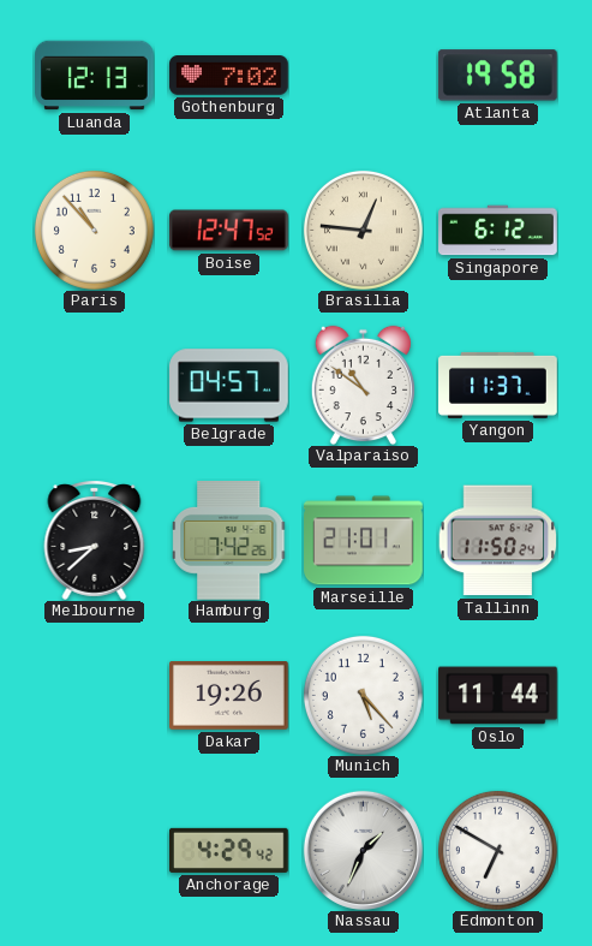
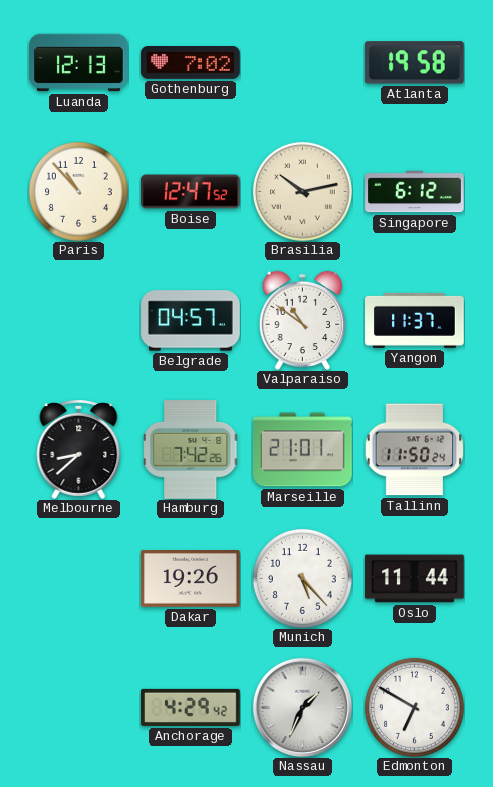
Brasilia: 12:46 -> 10:13 (302, 191)
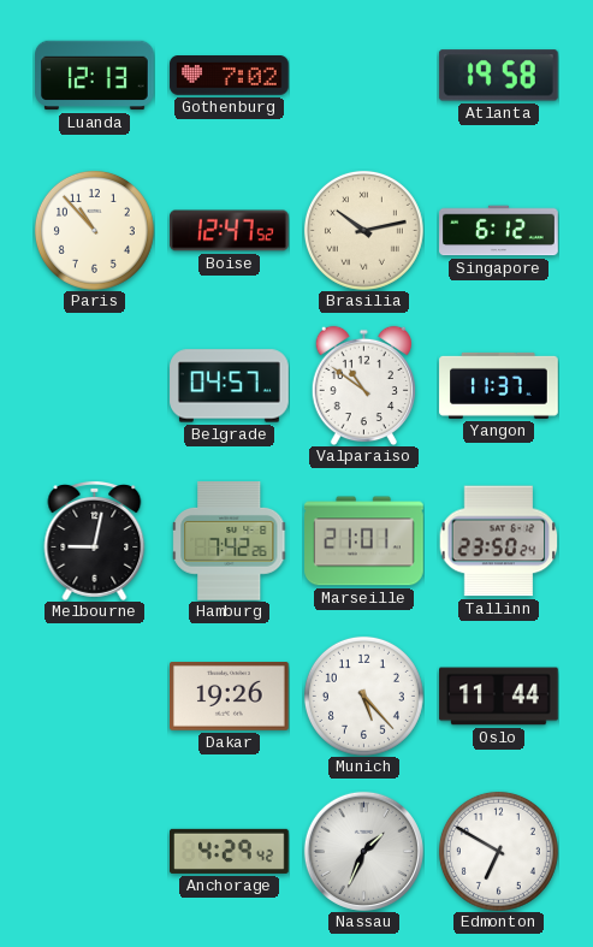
Melbourne: 8:38 -> 9:02 (95, 541)
Tallinn: 11:50 -> 23:50 (498, 541)
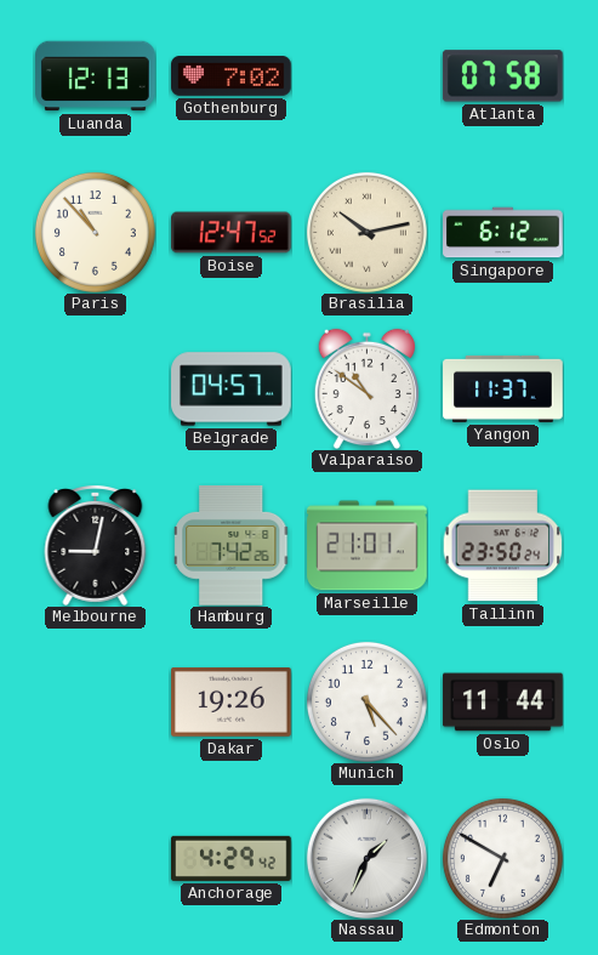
Atlanta: 19:58 -> 07:58 (502, 76)
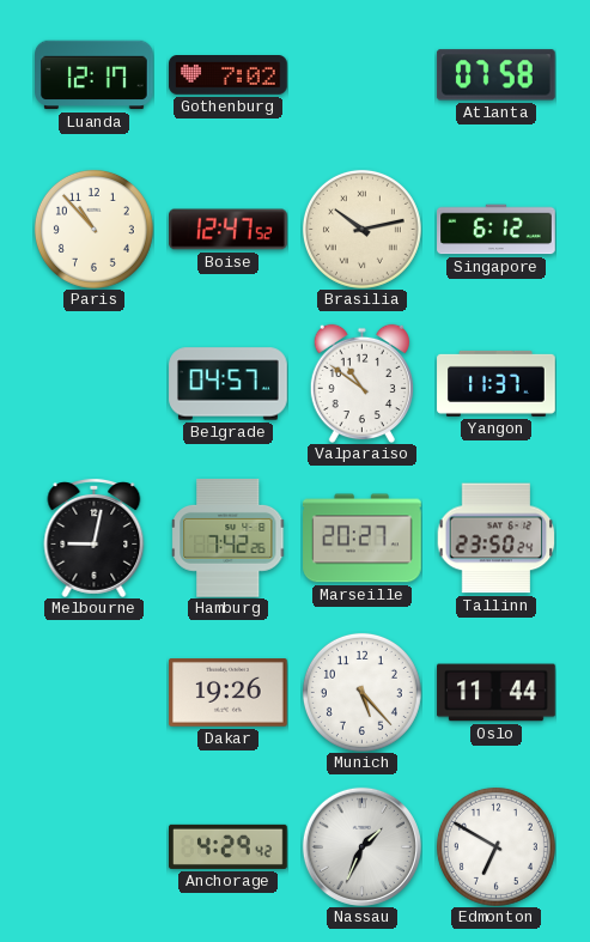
Luanda: 12:13 -> 12:17 (95, 75)
Marseille: 21:01 -> 20:27 (363, 539)
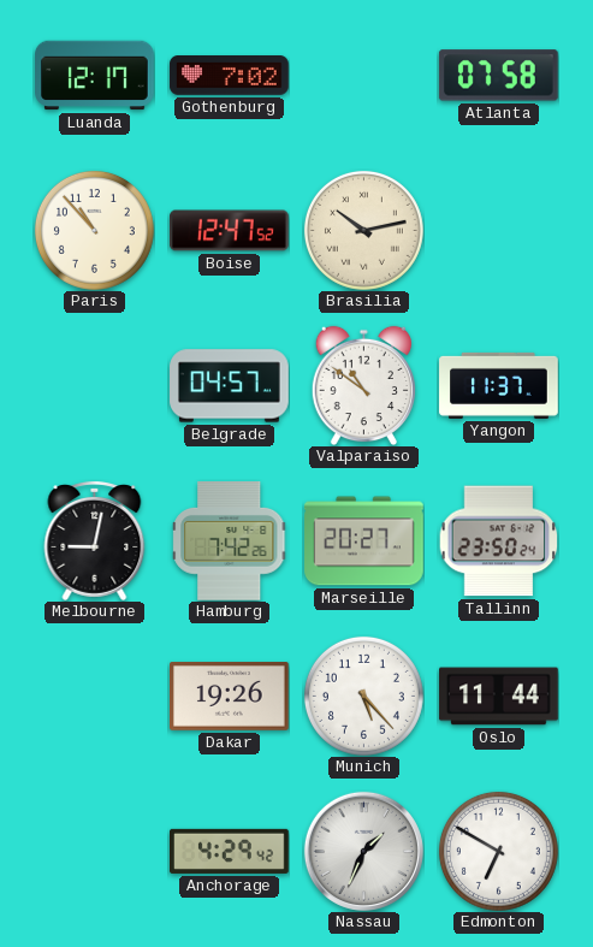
Singapore: 6:12 -> none (497, 230)
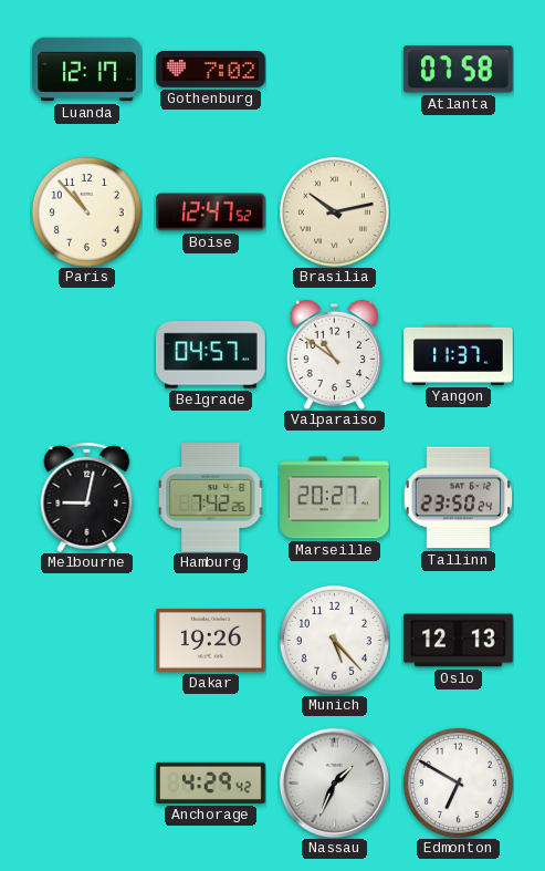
Oslo: 11:44 -> 12:13 (459, 641)
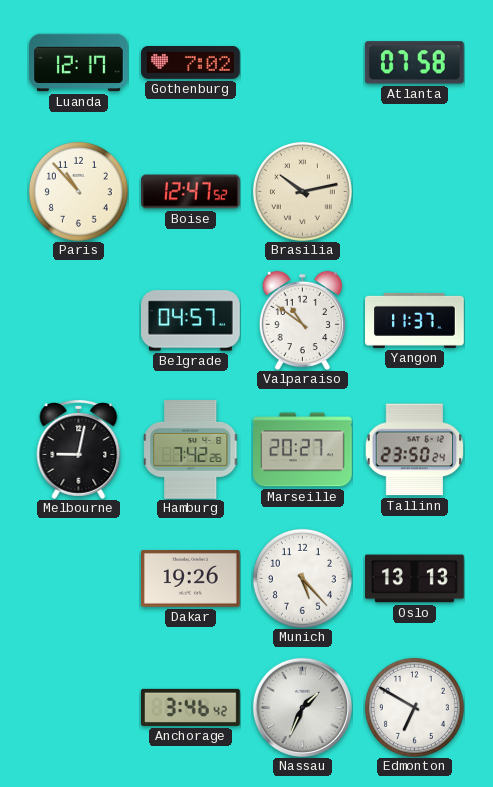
Oslo: 12:13 -> 13:13 (415, 579)
Anchorage: 4:29 -> 3:46 (191, 707)
